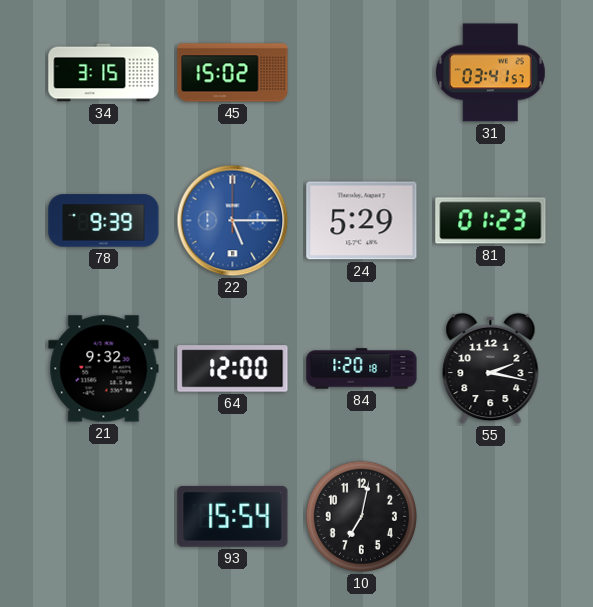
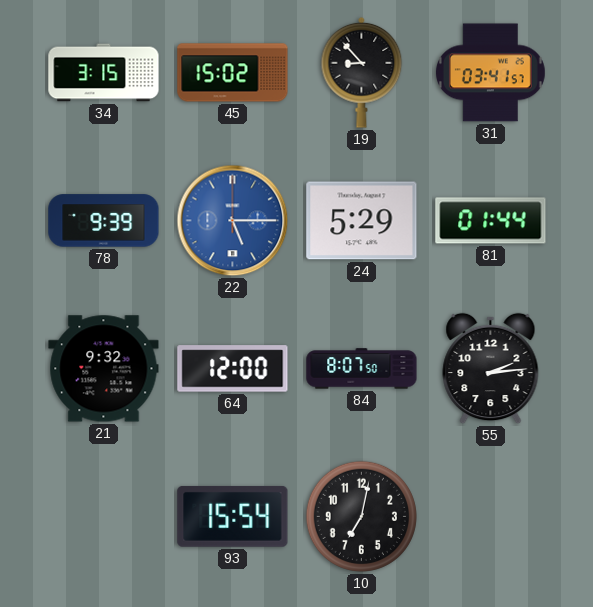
19: none -> 8:53 (362, 72)
81: 01:23 -> 01:44 (491, 221)
84: 1:20 -> 8:07 (362, 369)
55: 2:17 -> 2:14 (491, 369)
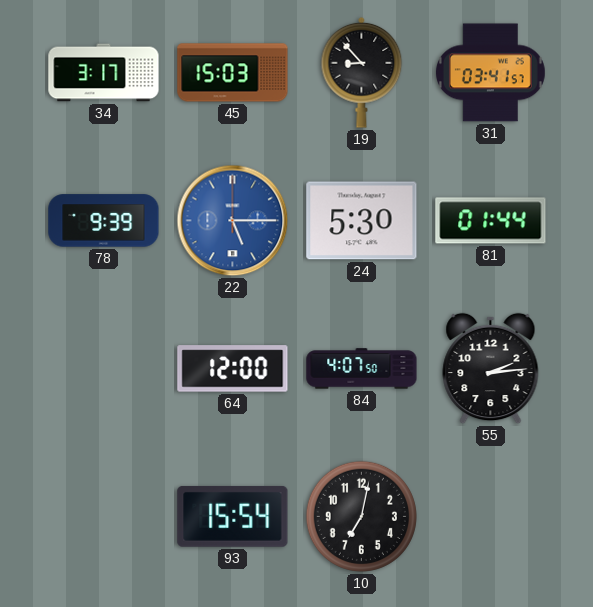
34: 3:15 -> 3:17 (104, 73)
45: 15:02 -> 15:03 (233, 73)
24: 5:29 -> 5:30 (362, 221)
21: 9:32 -> none (104, 369)
84: 8:07 -> 4:07 (362, 369)
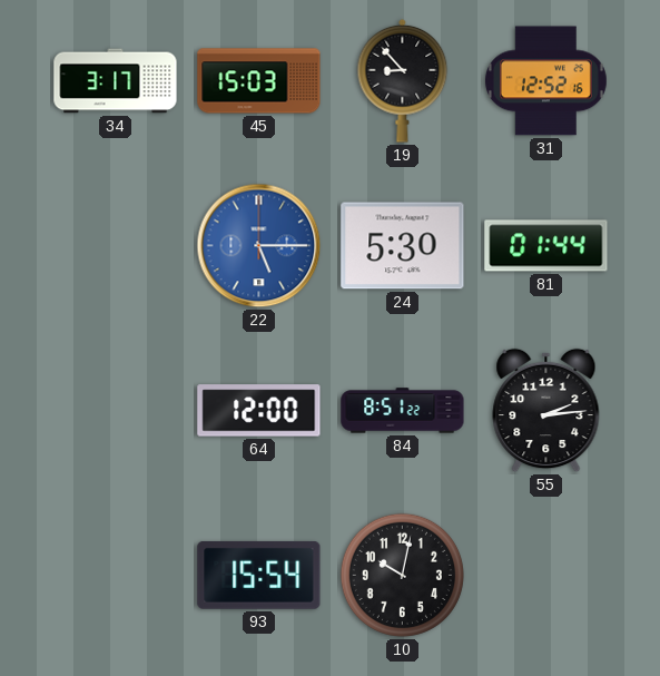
31: 03:41 -> 12:52 (545, 81)
78: 9:39 -> none (104, 221)
84: 4:07 -> 8:51 (403, 411)
10: 7:02 -> 10:02 (402, 575)
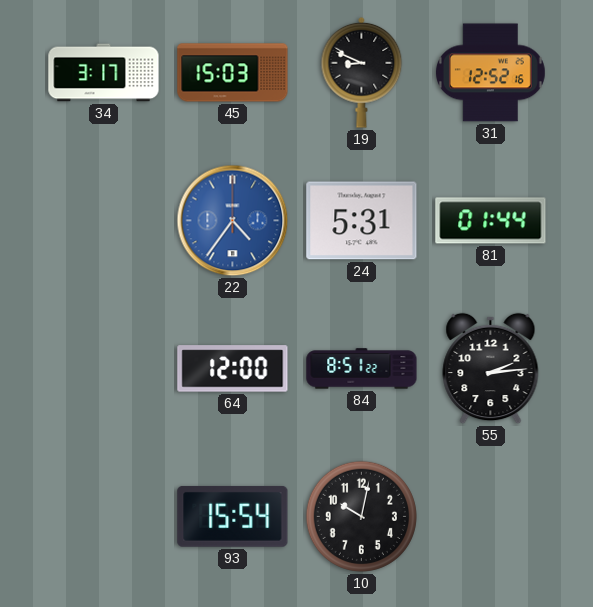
19: 8:53 -> 8:49 (362, 72)
22: 5:15 -> 4:36 (233, 221)
24: 5:30 -> 5:31 (362, 221)
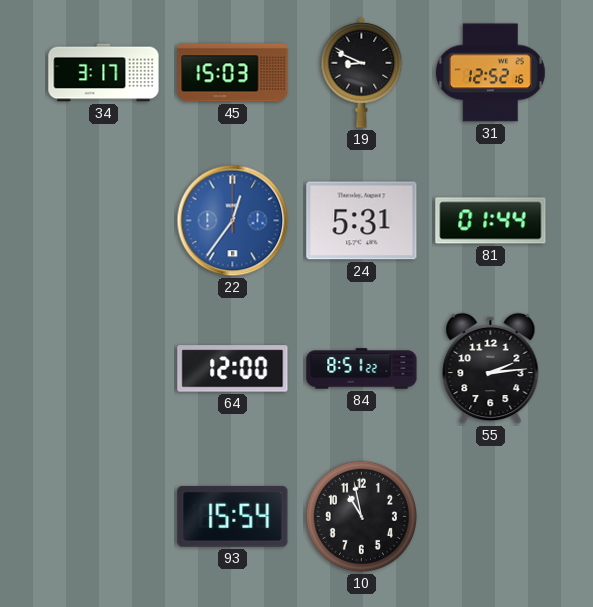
22: 4:36 -> 12:36 (233, 221)
10: 10:02 -> 10:58 (361, 516)
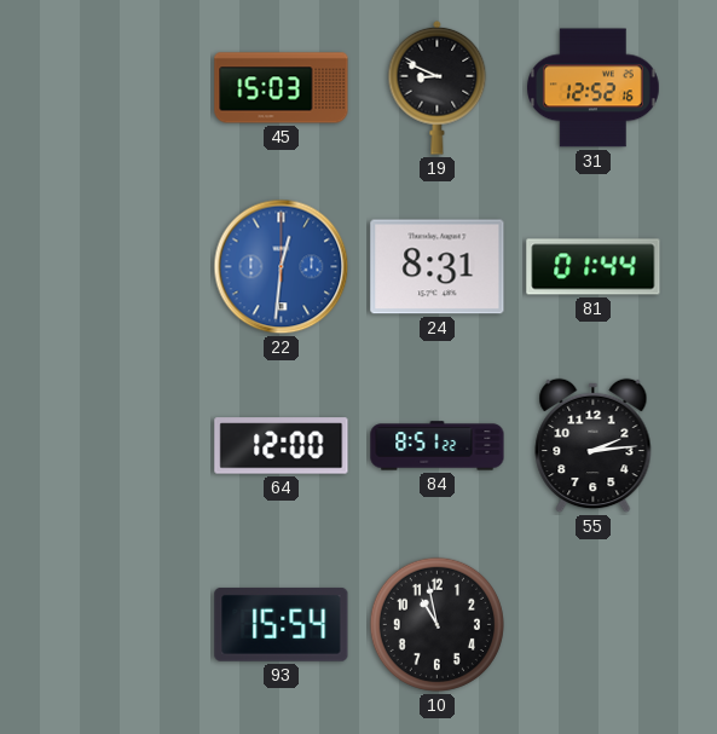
34: 3:17 -> none (104, 73)
22: 12:36 -> 12:31 (282, 267)
24: 5:31 -> 8:31 (438, 267)
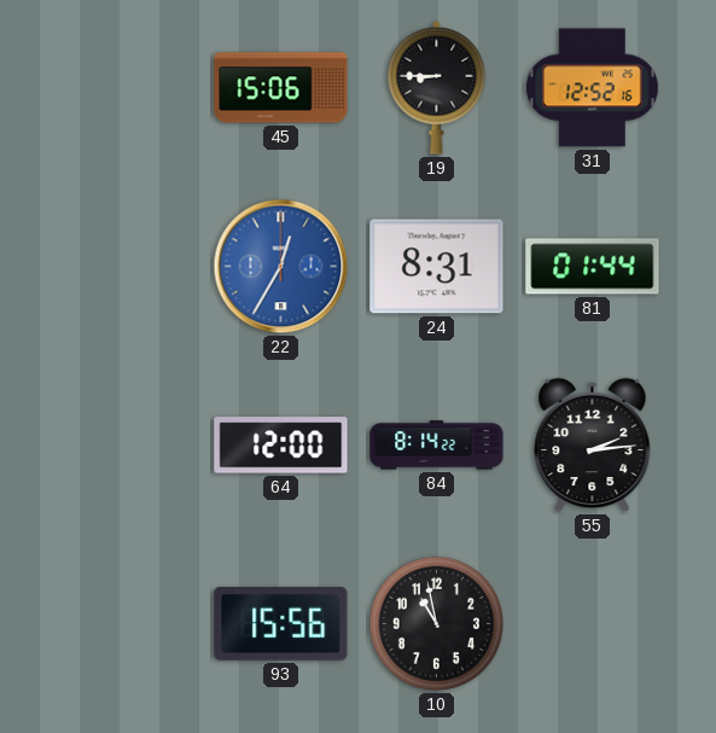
45: 15:03 -> 15:06 (281, 88)
19: 8:49 -> 8:45 (437, 87)
22: 12:31 -> 12:35 (281, 267)
84: 8:51 -> 8:14 (437, 446)
93: 15:54 -> 15:56 (281, 623)
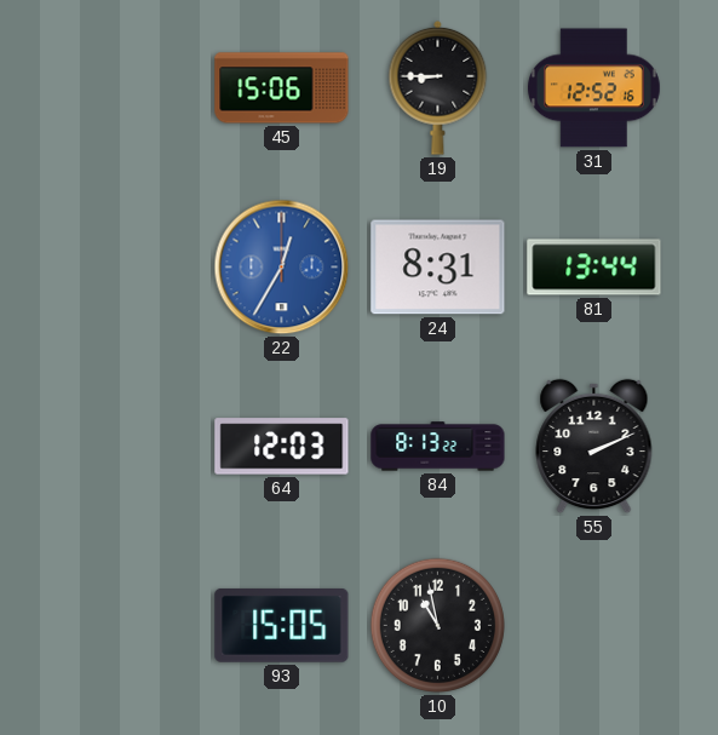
81: 01:44 -> 13:44 (594, 268)
64: 12:00 -> 12:03 (282, 447)
84: 8:14 -> 8:13 (438, 447)
55: 2:14 -> 2:11 (594, 447)
93: 15:56 -> 15:05 (282, 625)
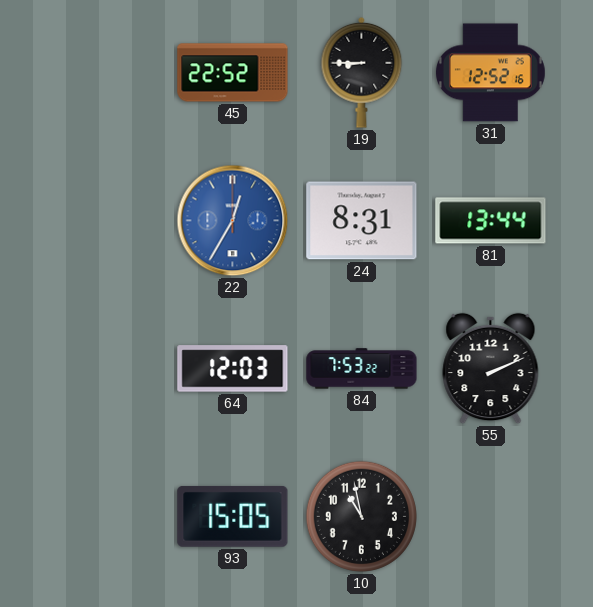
45: 15:06 -> 22:52 (233, 73)
84: 8:13 -> 7:53 (362, 369)
